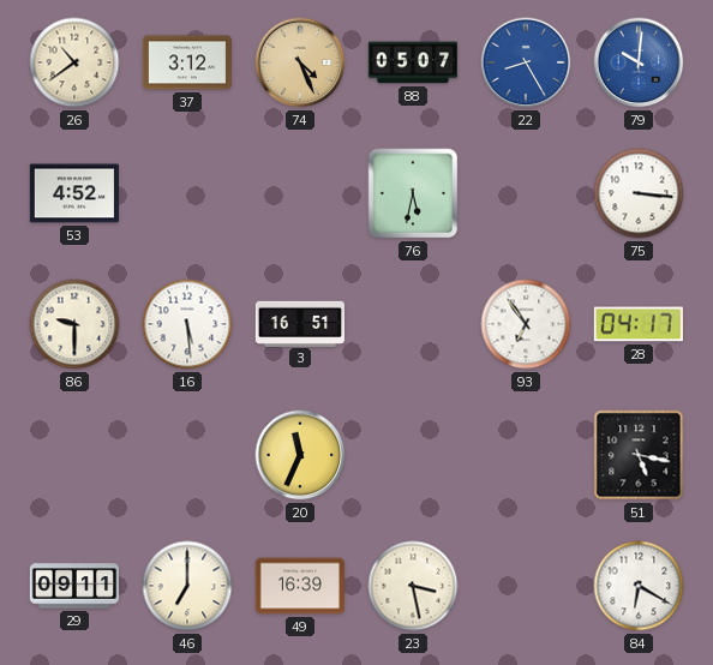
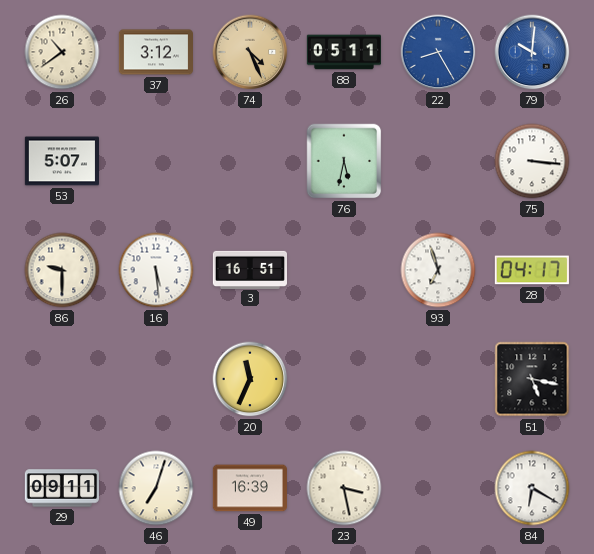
88: 05:07 -> 05:11 (343, 52)
53: 4:52 -> 5:07 (61, 161)
93: 6:54 -> 6:57 (438, 270)
46: 7:00 -> 7:03 (156, 488)
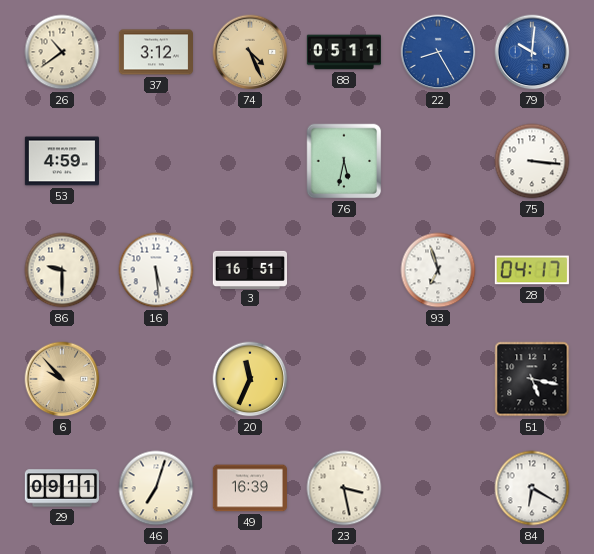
53: 5:07 -> 4:59 (61, 161)
6: none -> 9:53 (62, 379)
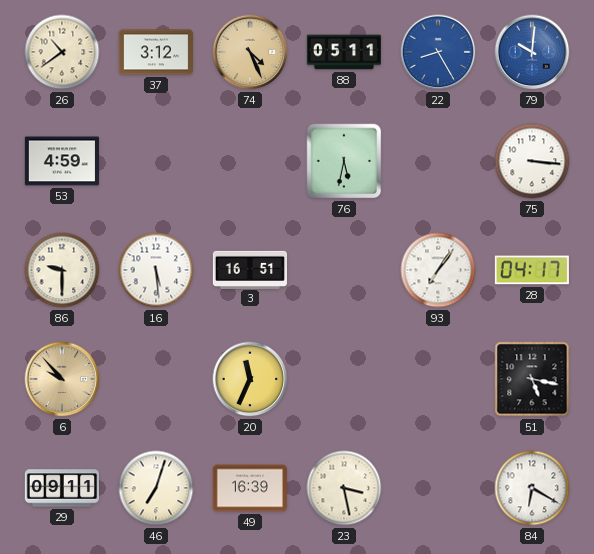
93: 6:57 -> 7:06 (438, 270)
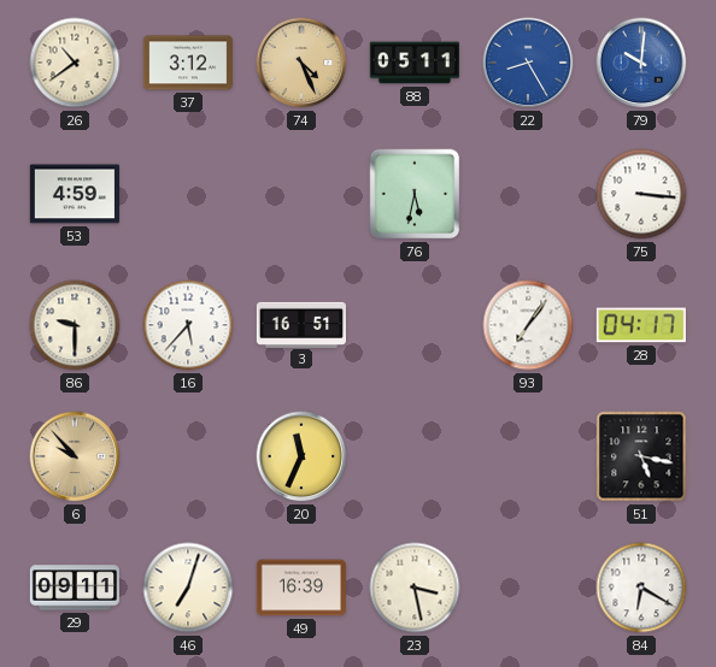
16: 5:29 -> 5:37 (188, 325)
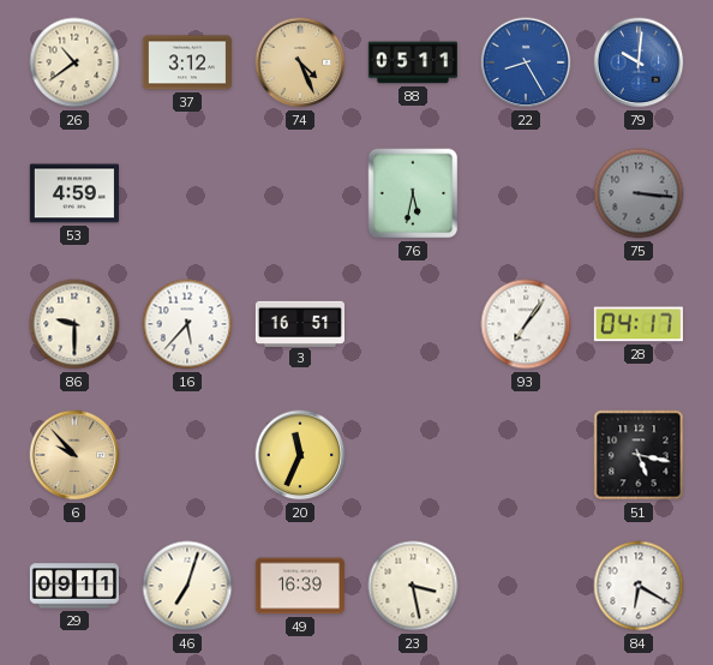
75 dial: white -> grey (639, 193)
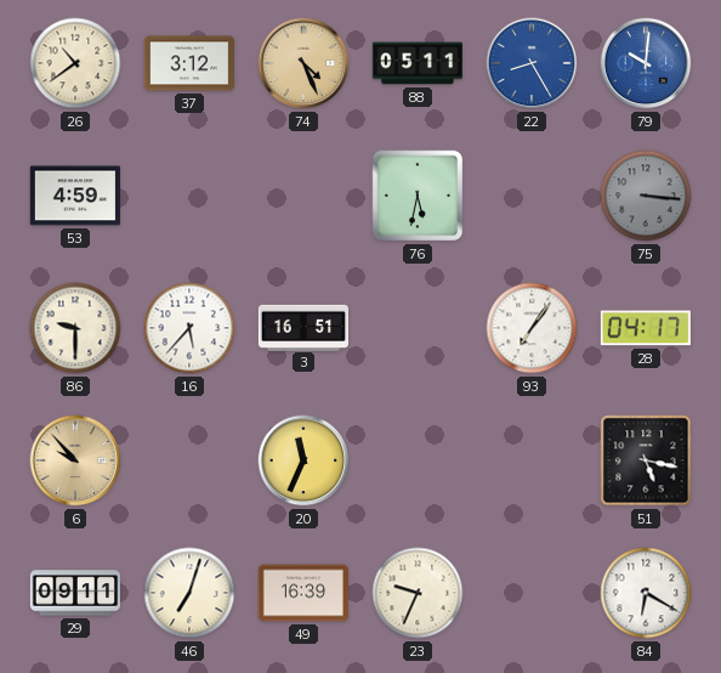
23: 3:28 -> 9:34 (418, 593)
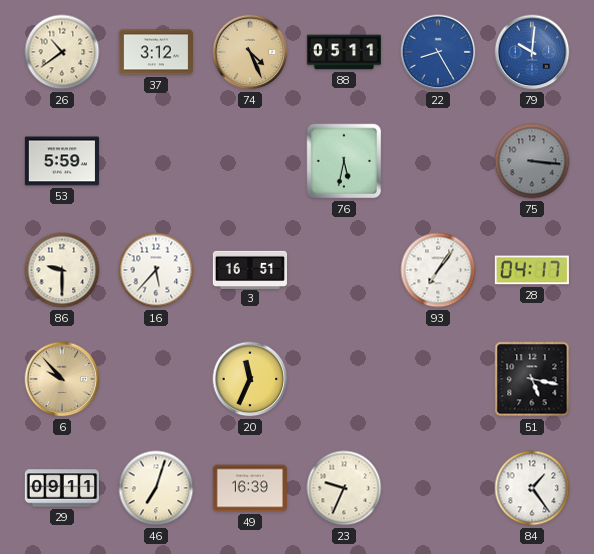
53: 4:59 -> 5:59 (61, 161)
84: 6:20 -> 1:24 (532, 488)
